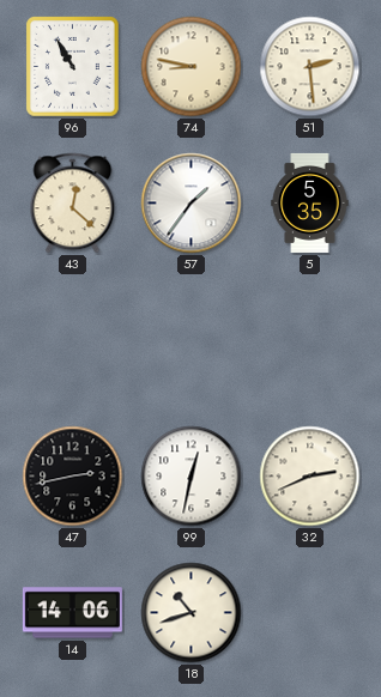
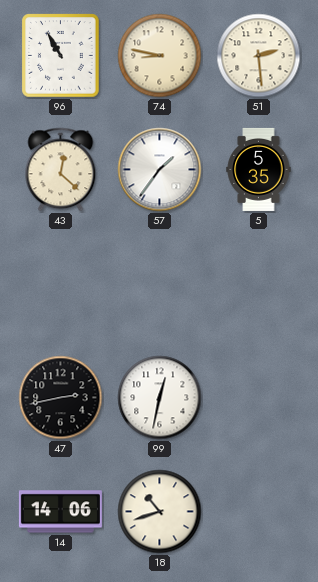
32: 2:41 -> none (310, 477)
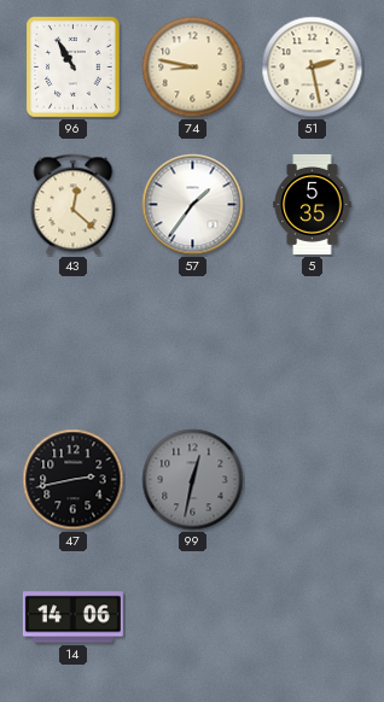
51: 2:29 -> 2:28 (313, 68)
99 dial: white -> grey (193, 480)
18: 10:42 -> none (160, 512)
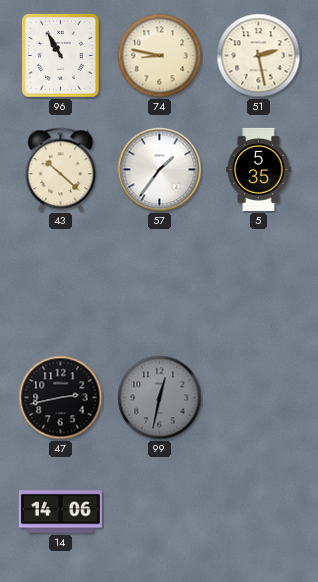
43: 12:22 -> 10:22 (61, 170)
